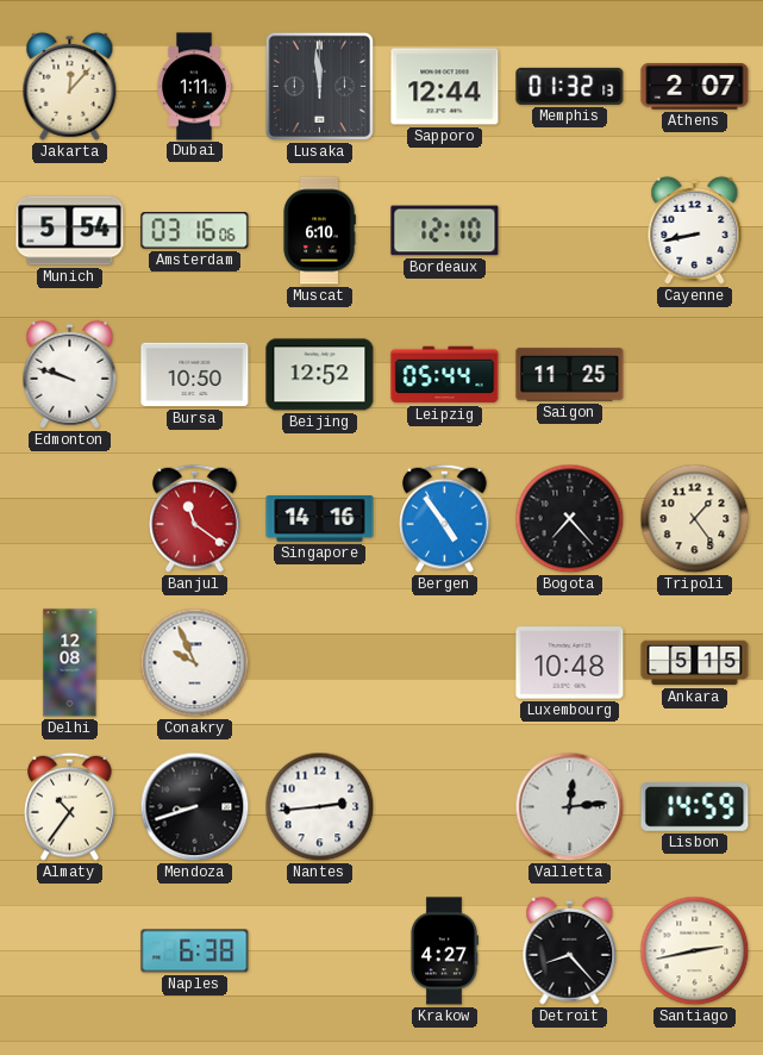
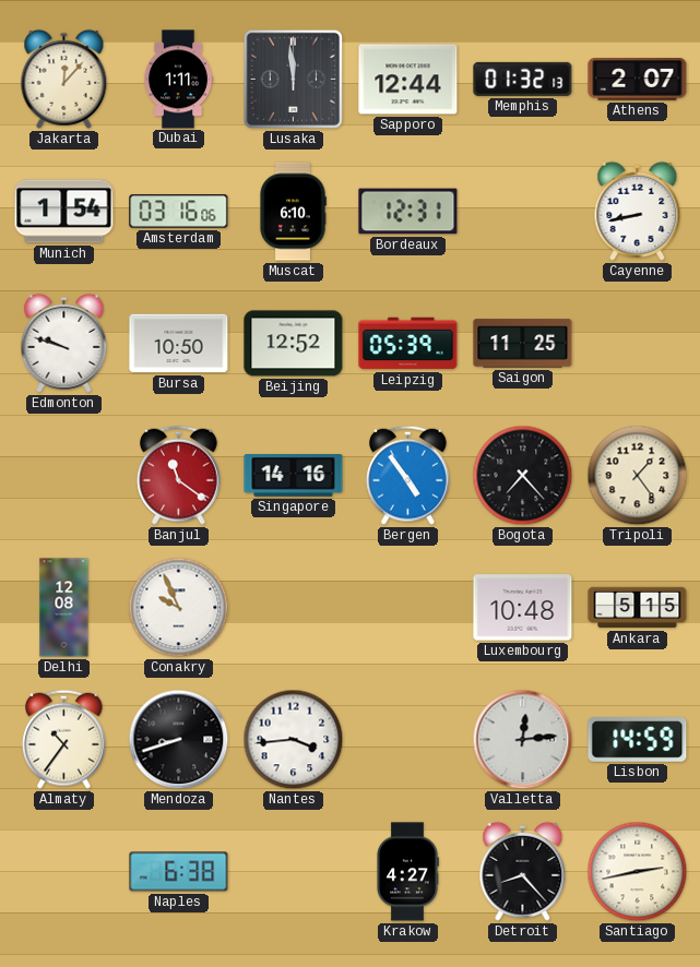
Munich: 5:54 -> 1:54 (64, 212)
Bordeaux: 12:10 -> 12:31 (408, 212)
Leipzig: 05:44 -> 05:39 (408, 344)
Nantes: 2:44 -> 3:44 (294, 740)
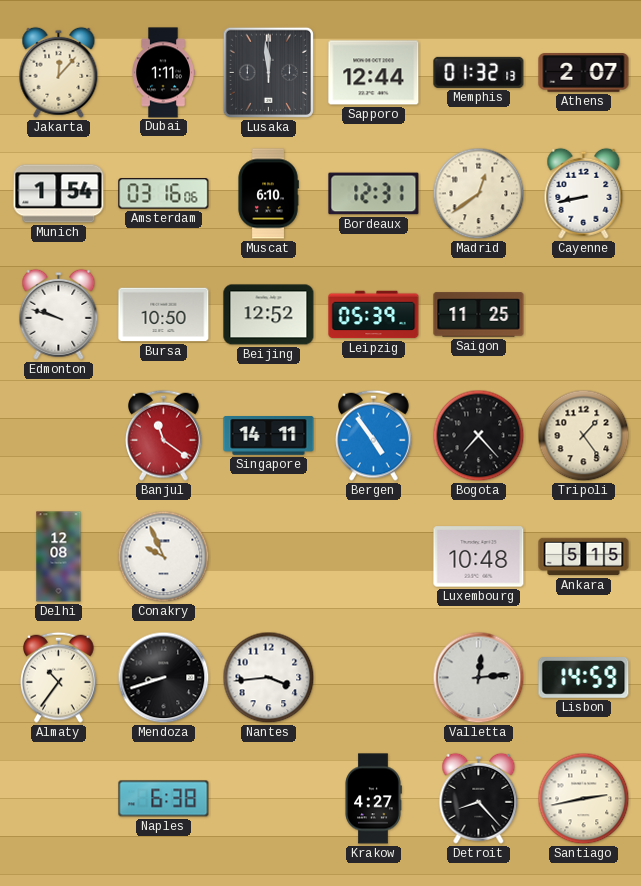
Madrid: none -> 12:39 (479, 194)
Singapore: 14:16 -> 14:11 (269, 436)
